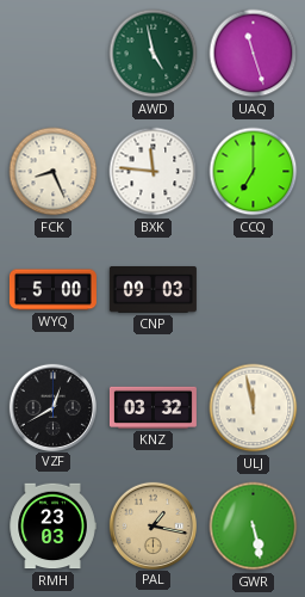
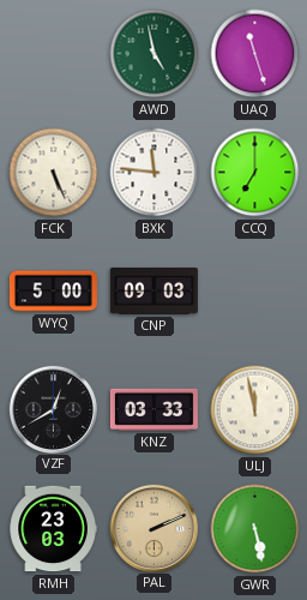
FCK: 8:26 -> 5:26 (54, 173)
KNZ: 03:32 -> 03:33 (153, 409)
PAL: 1:17 -> 2:11 (153, 528)
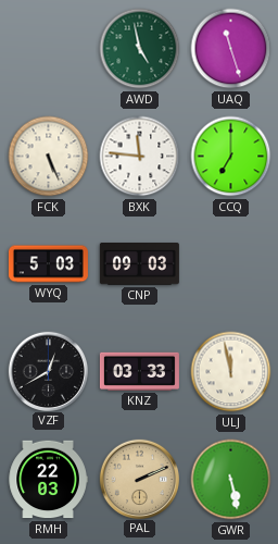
WYQ: 5:00 -> 5:03 (48, 264)
RMH: 23:03 -> 22:03 (48, 480)
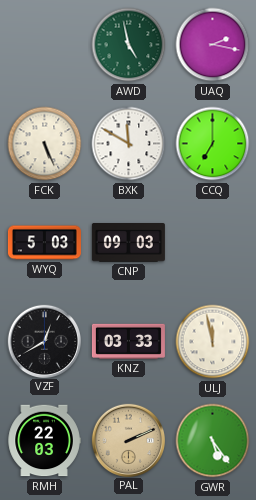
UAQ: 11:27 -> 2:17 (213, 45)
BXK: 11:46 -> 11:50 (129, 144)
GWR: 5:28 -> 5:24 (213, 441)
